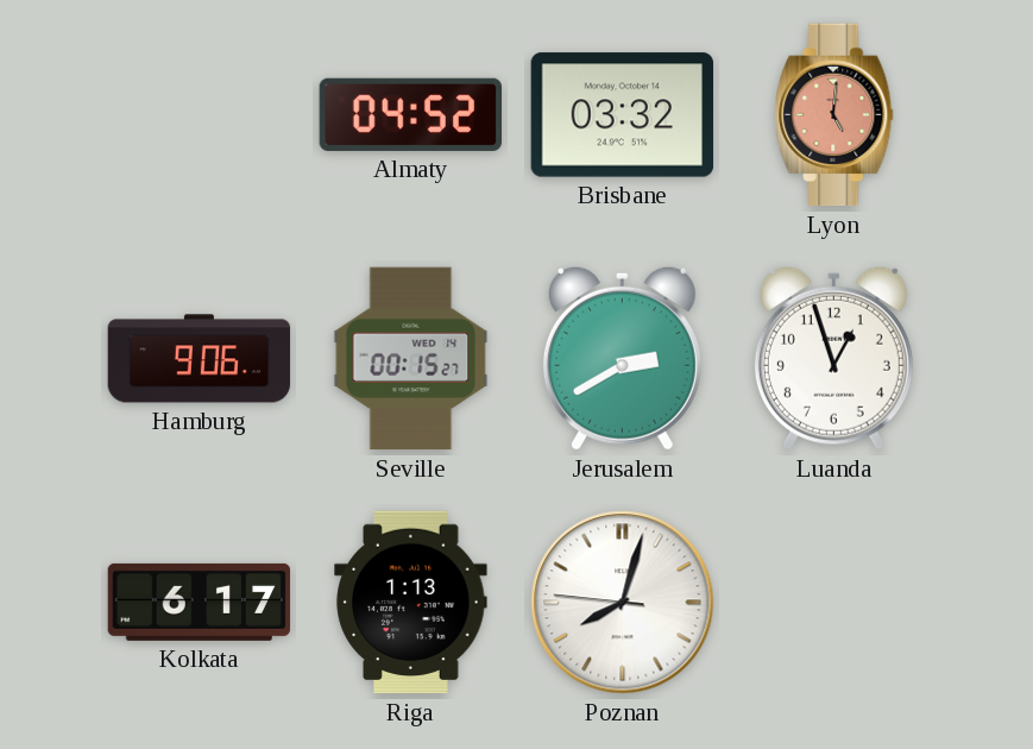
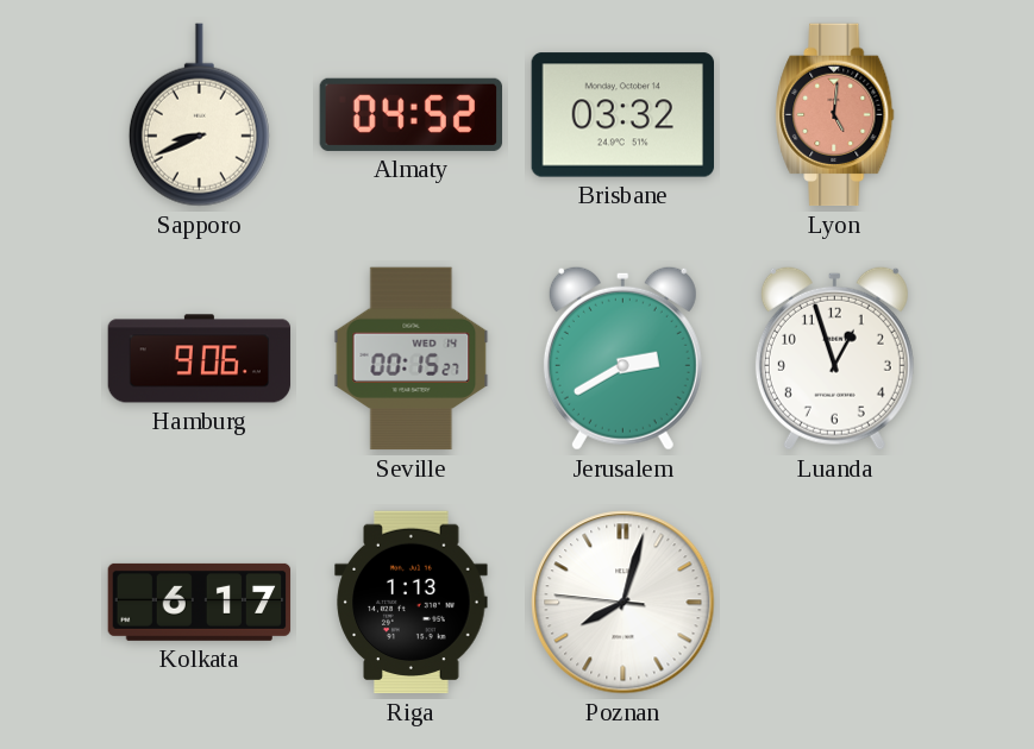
Sapporo: none -> 8:41 (199, 115)
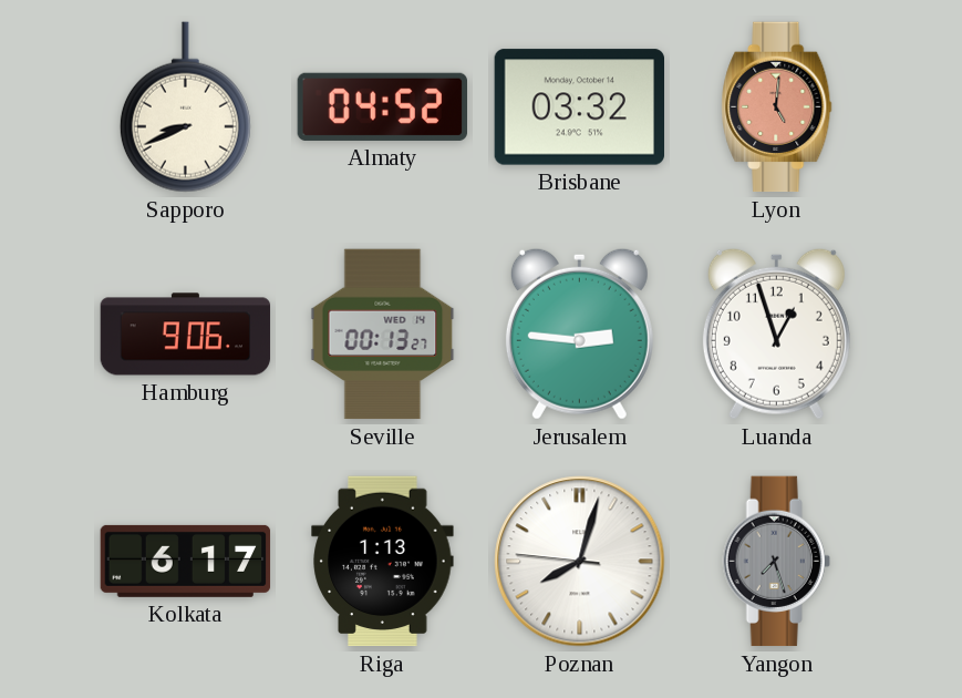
Seville: 00:15 -> 00:13 (383, 335)
Jerusalem: 2:40 -> 2:46 (579, 333)
Yangon: none -> 7:27 (776, 562)
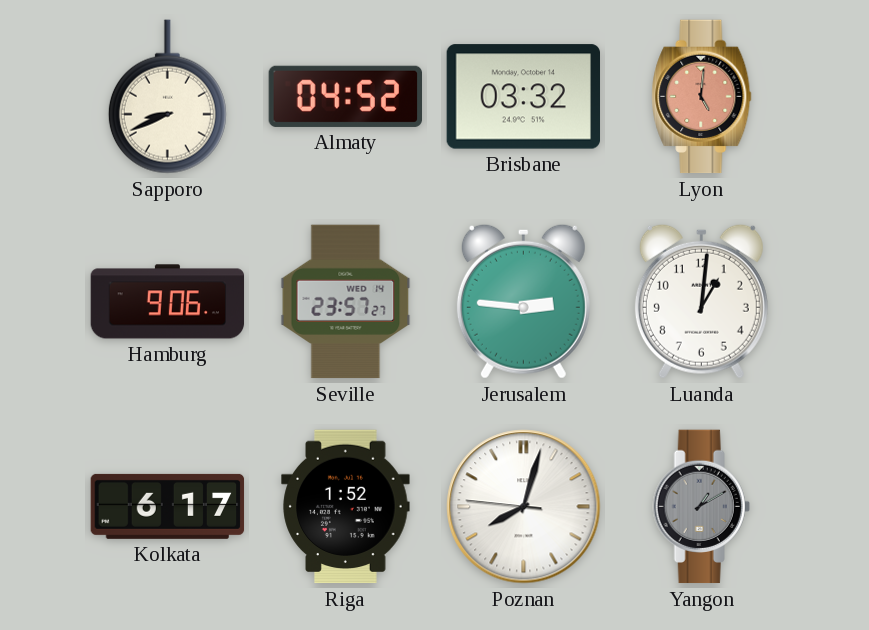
Seville: 00:13 -> 23:57 (346, 302)
Luanda: 12:57 -> 1:01 (701, 301)
Riga: 1:13 -> 1:52 (346, 507)
Yangon: 7:27 -> 1:10 (701, 507)
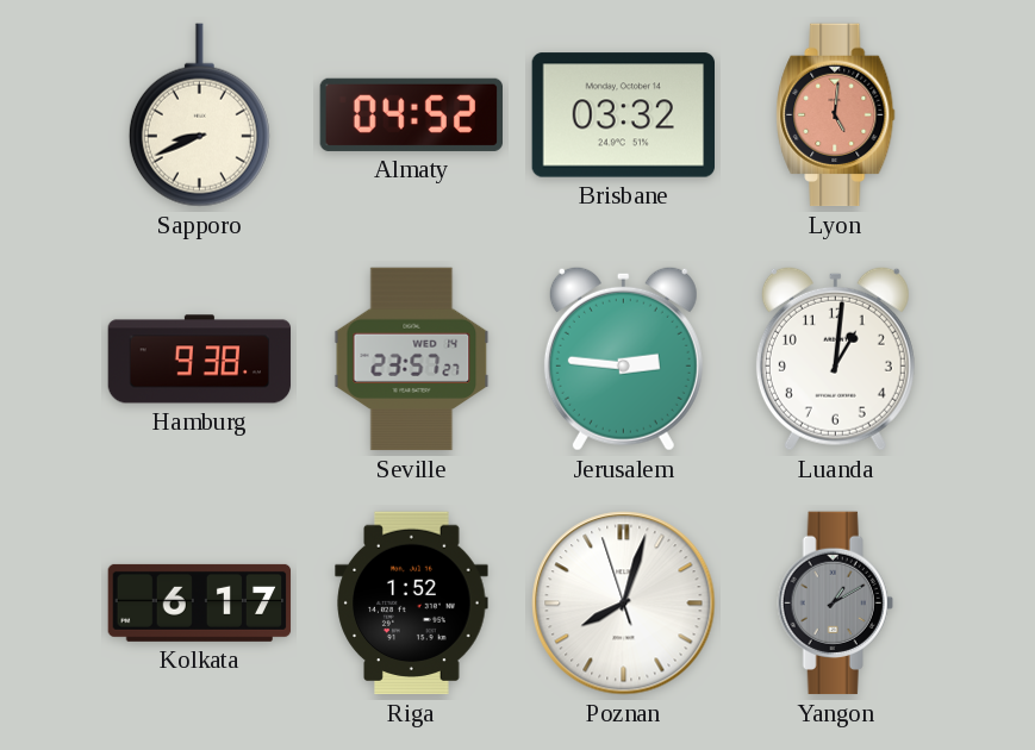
Hamburg: 9:06 -> 9:38 (200, 360)
Poznan: 8:02:46 -> 8:02:57 (624, 604)
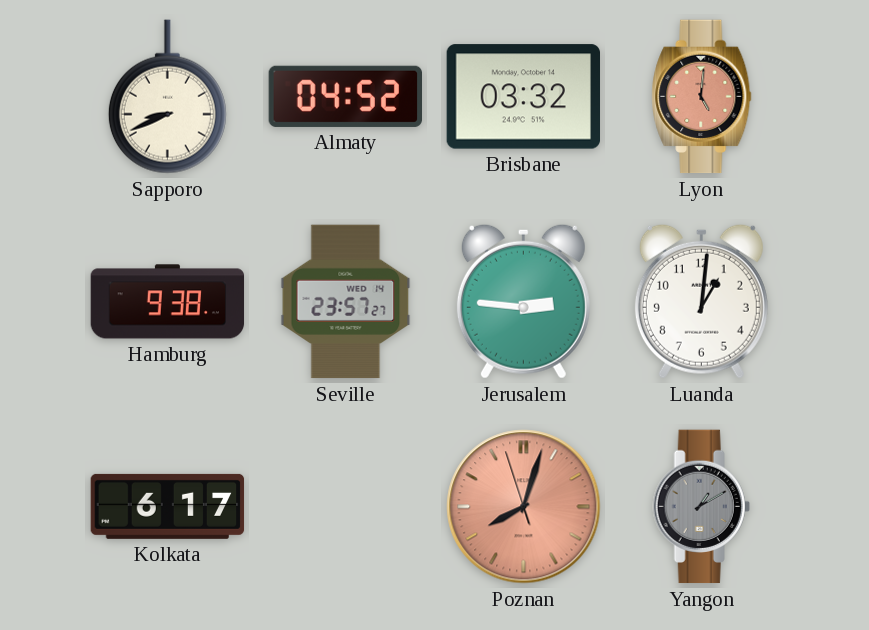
Riga: 1:52 -> none (412, 604)
Poznan dial: white -> salmon (524, 507)
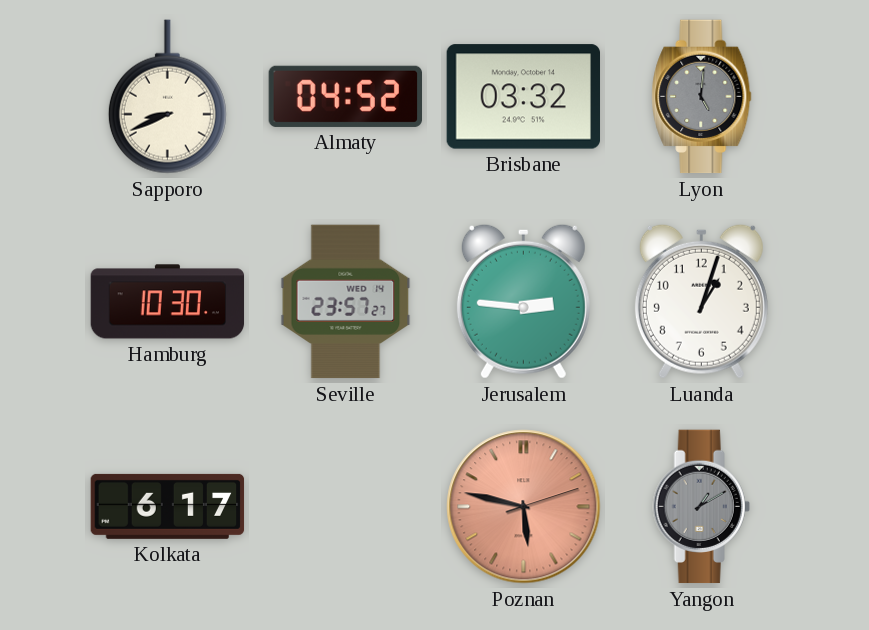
Lyon dial: salmon -> grey (702, 97)
Hamburg: 9:38 -> 10:30 (168, 302)
Luanda: 1:01 -> 1:03 (701, 301)
Poznan: 8:02 -> 5:47 (524, 507)
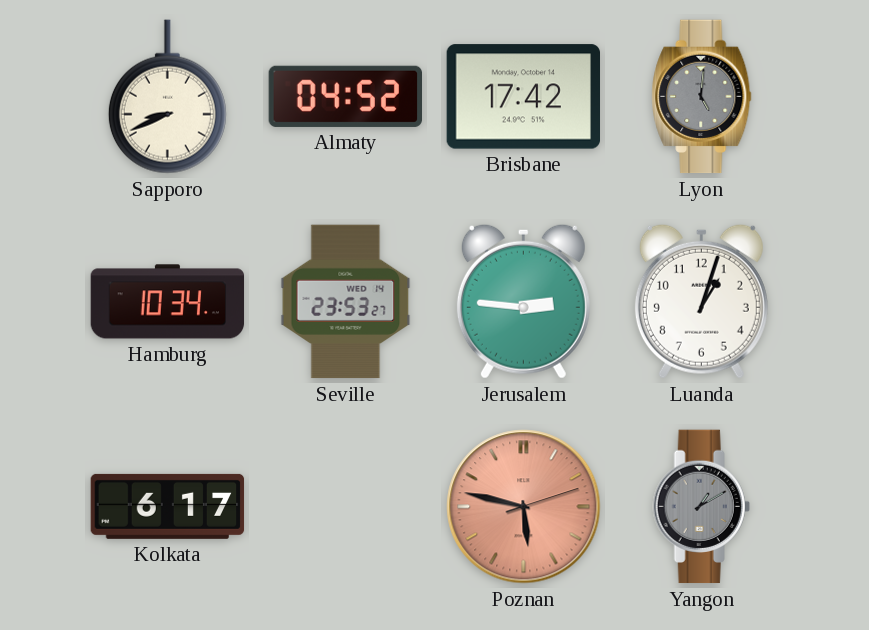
Brisbane: 03:32 -> 17:42 (523, 97)
Hamburg: 10:30 -> 10:34 (168, 302)
Seville: 23:57 -> 23:53 (346, 302)
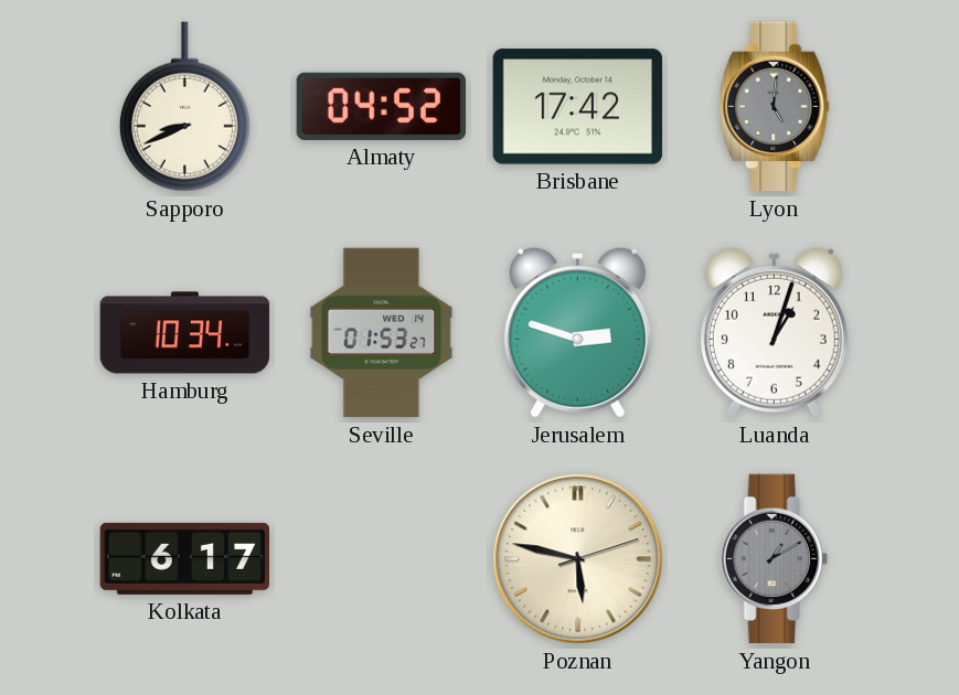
Seville: 23:53 -> 01:53 (382, 333)
Jerusalem: 2:46 -> 2:48 (577, 332)
Poznan dial: salmon -> cream (578, 559)
